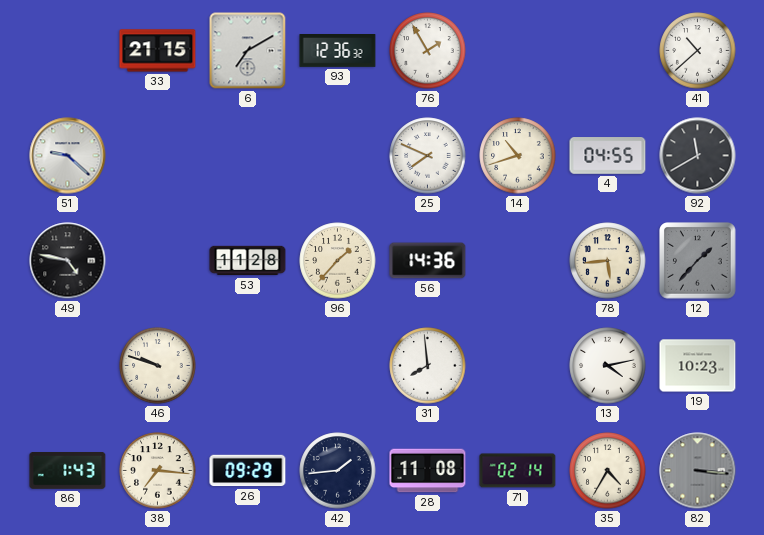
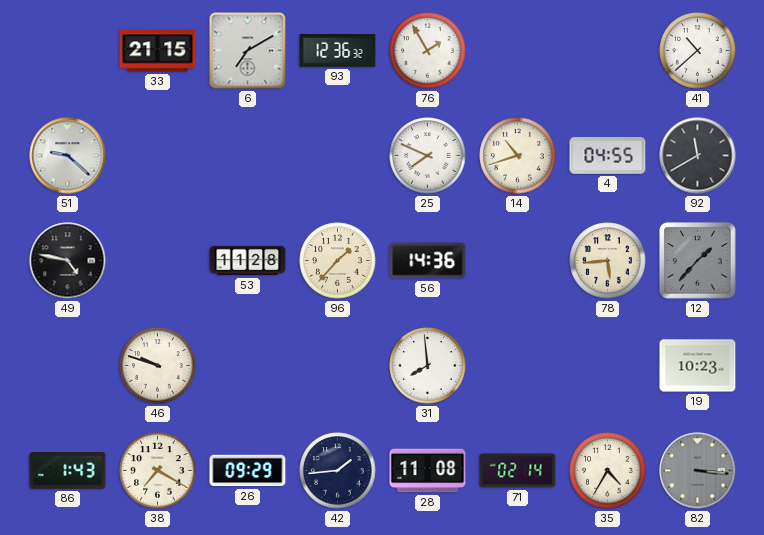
13: 4:13 -> none (608, 366)
38: 7:16 -> 7:20 (158, 471)
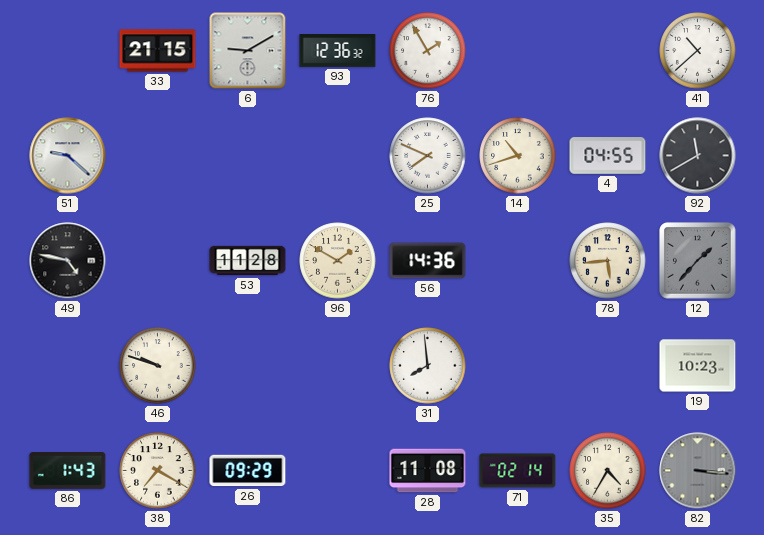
6: 7:10 -> 9:10 (248, 51)
96: 1:37 -> 1:50 (338, 261)
42: 1:44 -> none (338, 471)
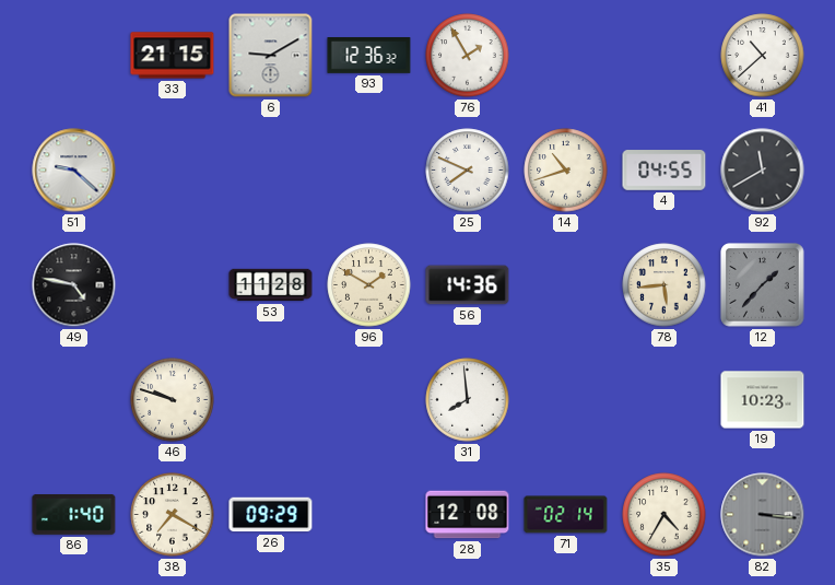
86: 1:43 -> 1:40 (74, 515)
28: 11:08 -> 12:08 (468, 515)
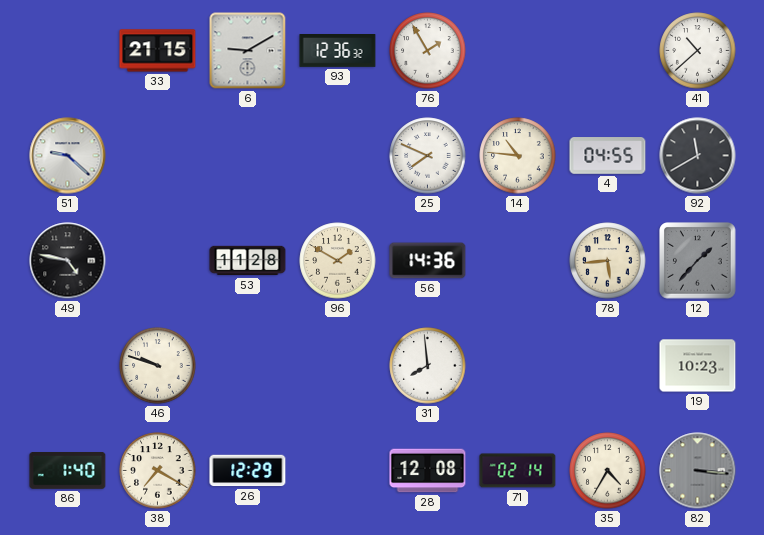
14: 10:42 -> 10:46 (518, 156)
26: 09:29 -> 12:29 (248, 471)
